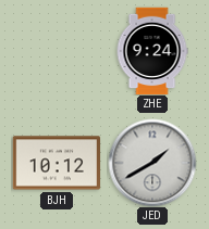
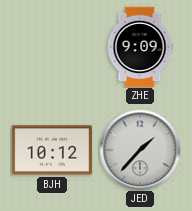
ZHE: 9:24 -> 9:09 (140, 47)
JED: 1:40 -> 1:37 (140, 150)
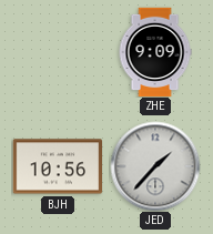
BJH: 10:12 -> 10:56 (57, 166)
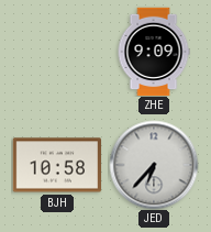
BJH: 10:56 -> 10:58 (56, 165)
JED: 1:37 -> 6:37 (154, 165)
